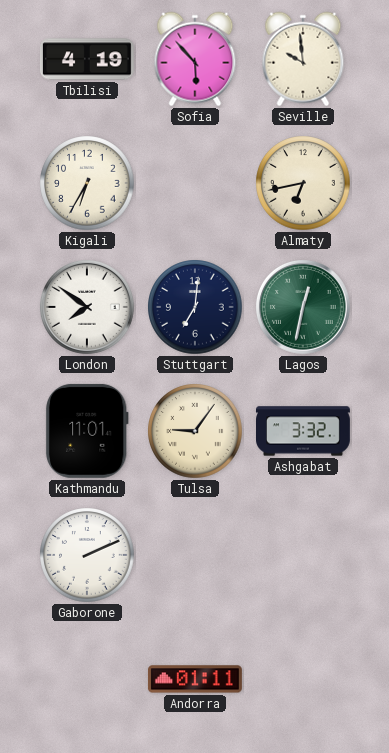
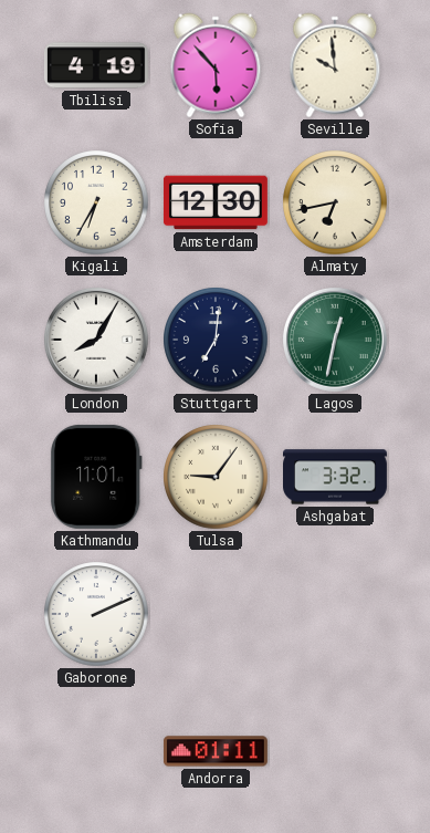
Amsterdam: none -> 12:30 (216, 202)
London: 7:51 -> 8:05 (97, 341)
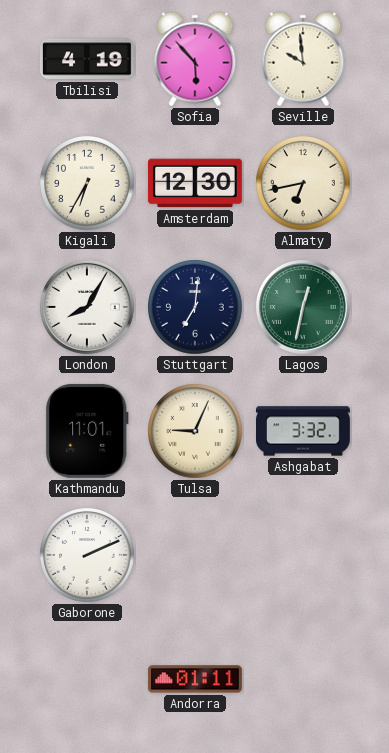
Tulsa: 9:06 -> 9:04 (195, 431)
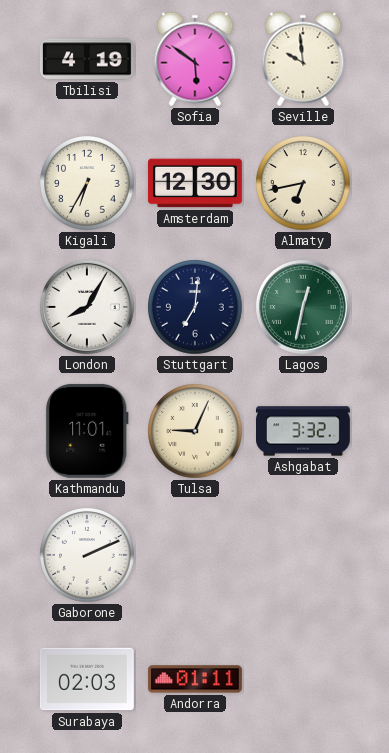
Sofia: 5:53 -> 5:51 (195, 59)
Surabaya: none -> 02:03 (87, 679)
